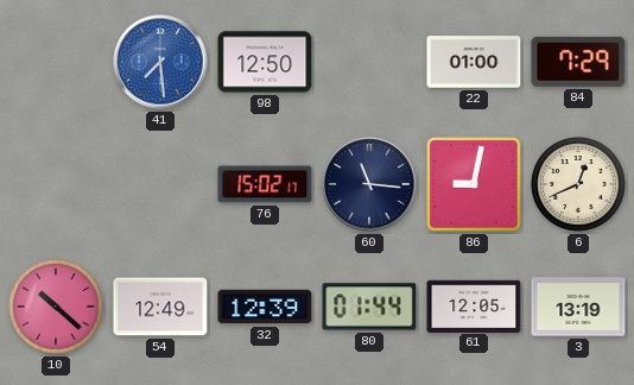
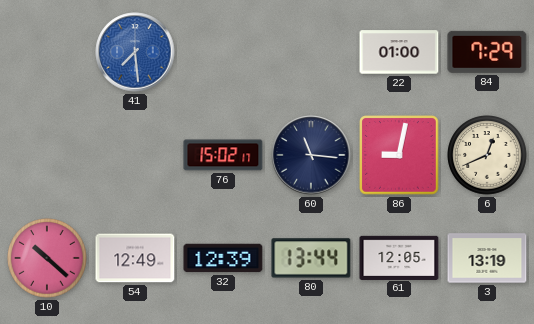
98: 12:50 -> none (265, 62)
80: 01:44 -> 13:44 (311, 258)
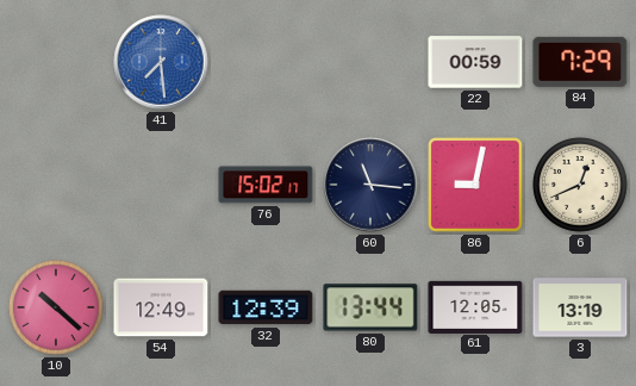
22: 01:00 -> 00:59 (475, 62)
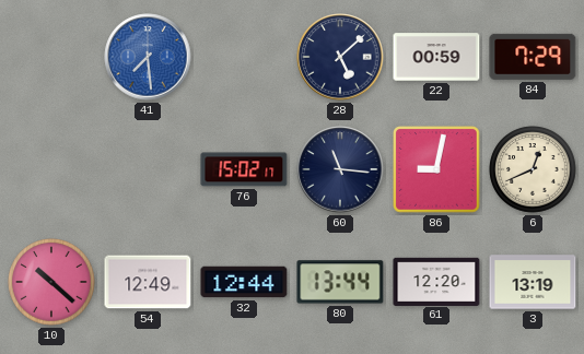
28: none -> 5:08 (340, 57)
32: 12:39 -> 12:44 (244, 282)
61: 12:05 -> 12:20 (436, 281)
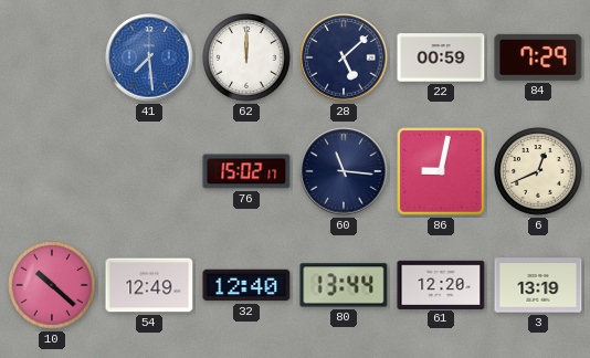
62: none -> 12:00 (246, 57)
32: 12:44 -> 12:40 (246, 285)
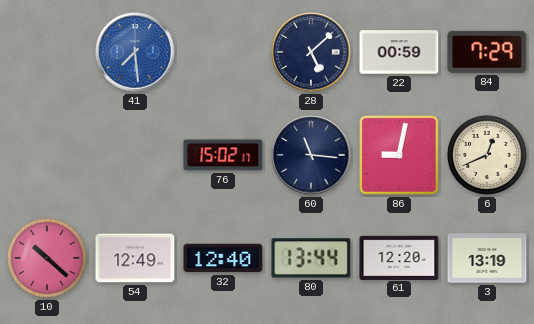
62: 12:00 -> none (246, 57)
